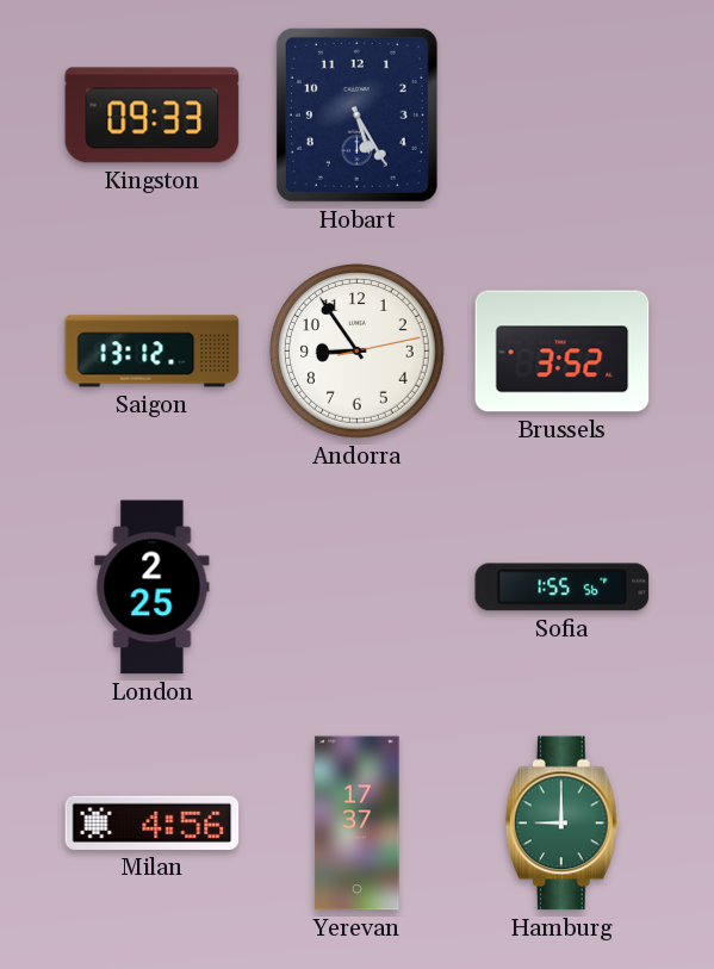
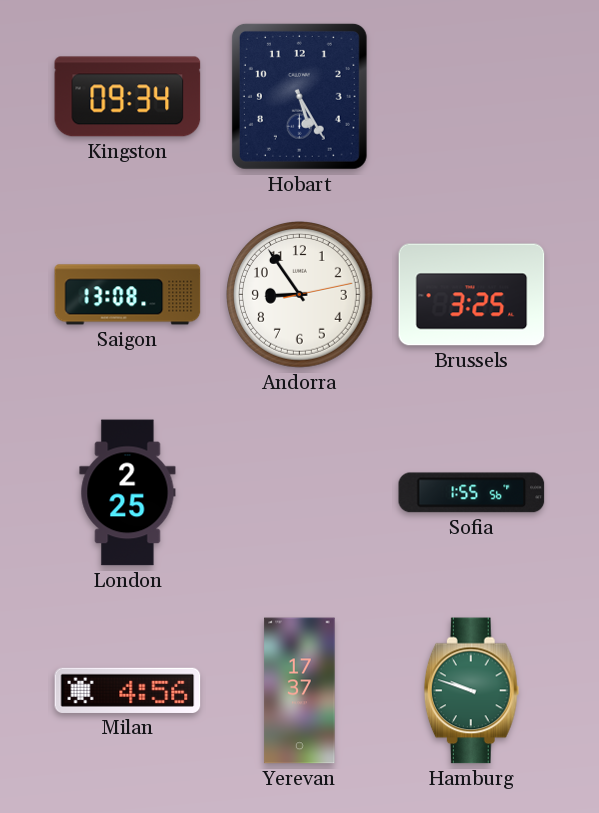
Kingston: 09:33 -> 09:34 (128, 97)
Saigon: 13:12 -> 13:08 (128, 295)
Brussels: 3:52 -> 3:25 (472, 295)
Hamburg: 9:00 -> 9:48 (471, 691)
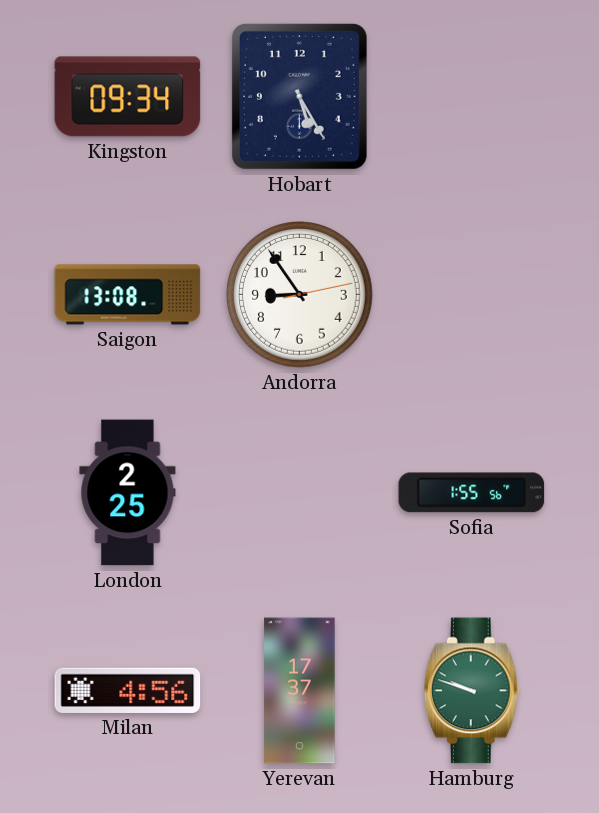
Brussels: 3:25 -> none (472, 295)
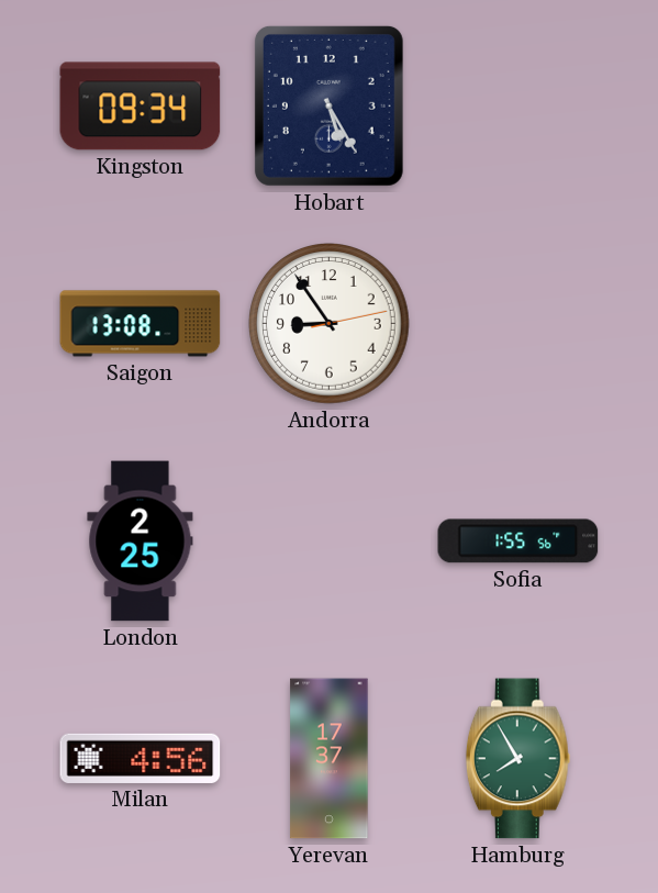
Hamburg: 9:48 -> 7:55 (517, 759)
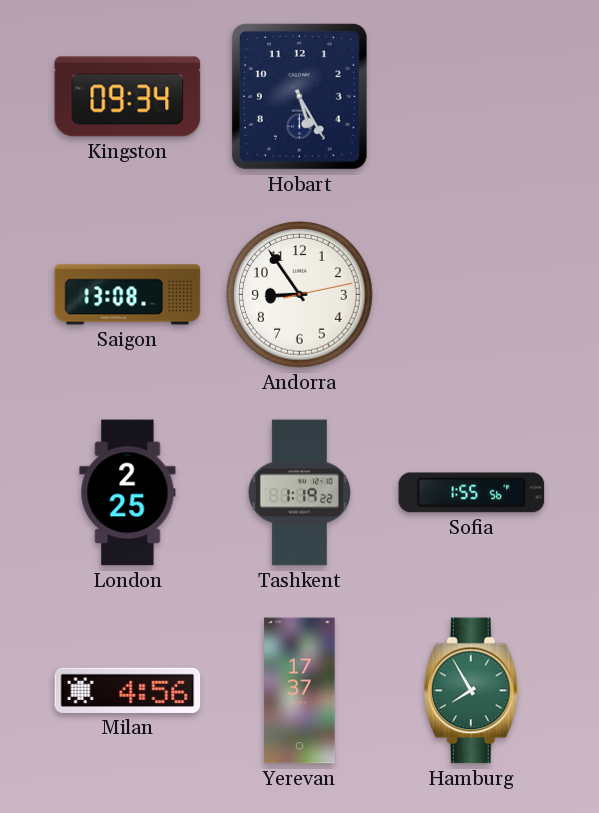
Tashkent: none -> 1:19 (299, 493)
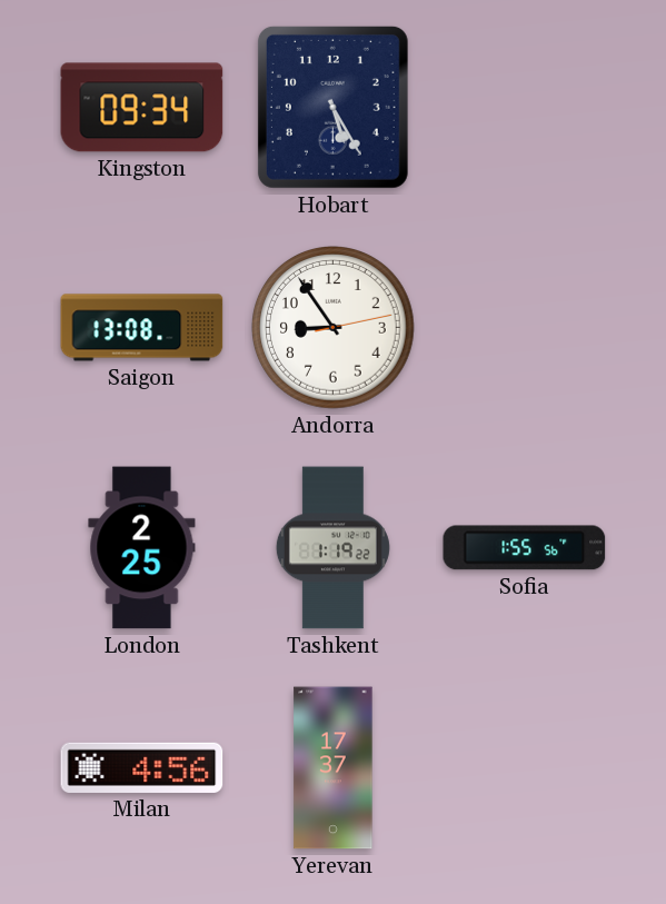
Hamburg: 7:55 -> none (471, 691)
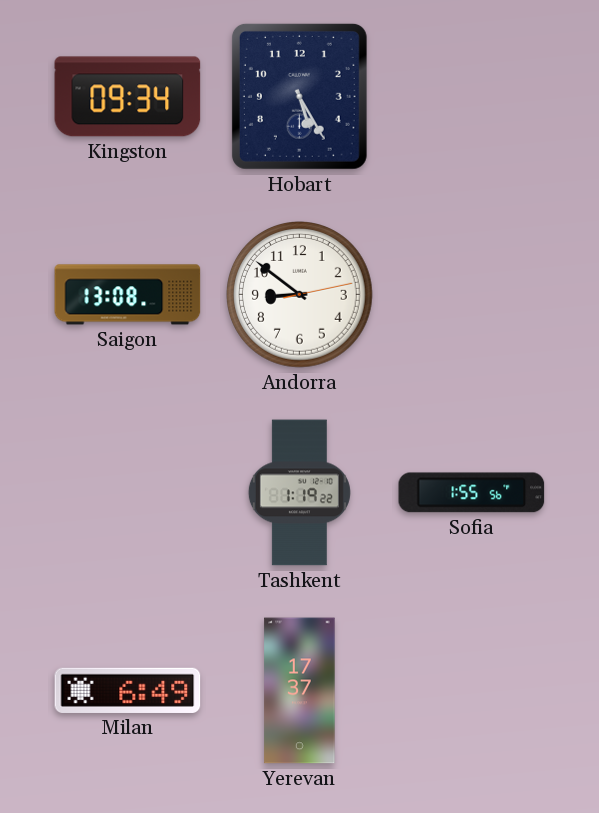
Andorra: 8:54 -> 8:51 (300, 295)
London: 2:25 -> none (142, 548)
Milan: 4:56 -> 6:49 (128, 690)
